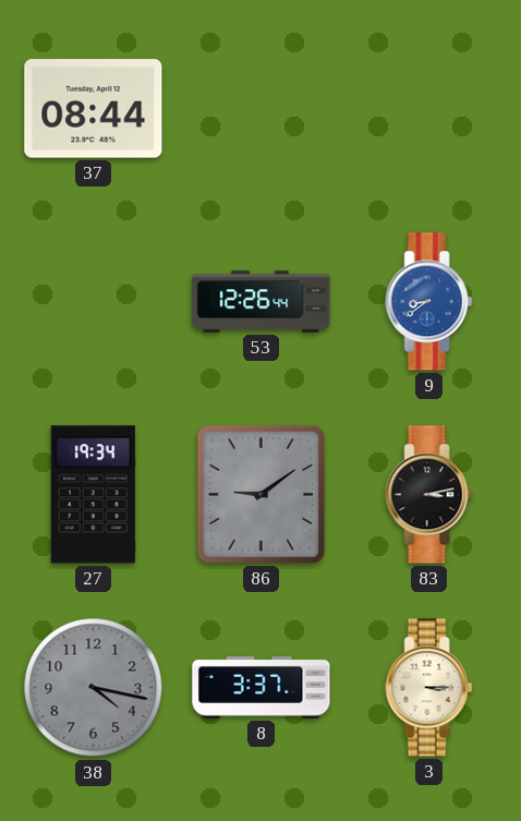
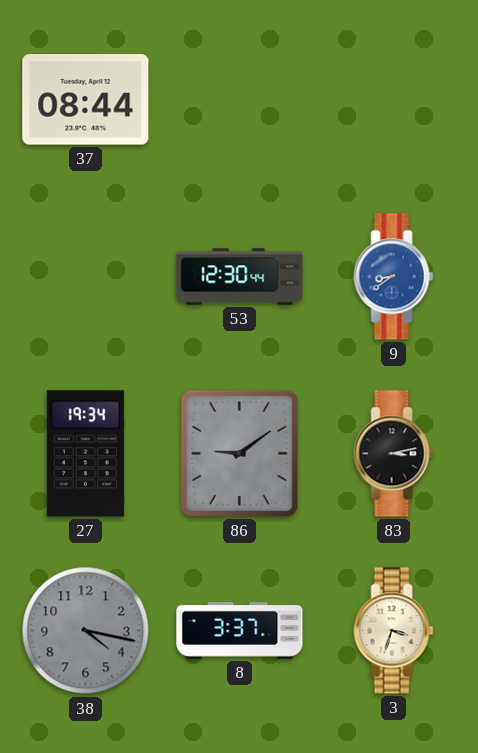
53: 12:26 -> 12:30 (240, 277)
3: 3:15 -> 3:33 (394, 631)
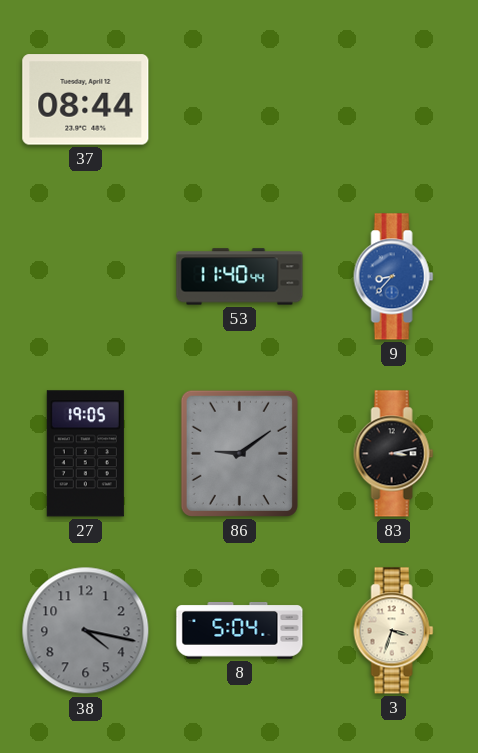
53: 12:30 -> 11:40 (240, 277)
9: 8:39 -> 8:37 (394, 277)
27: 19:34 -> 19:05 (85, 454)
8: 3:37 -> 5:04 (240, 631)
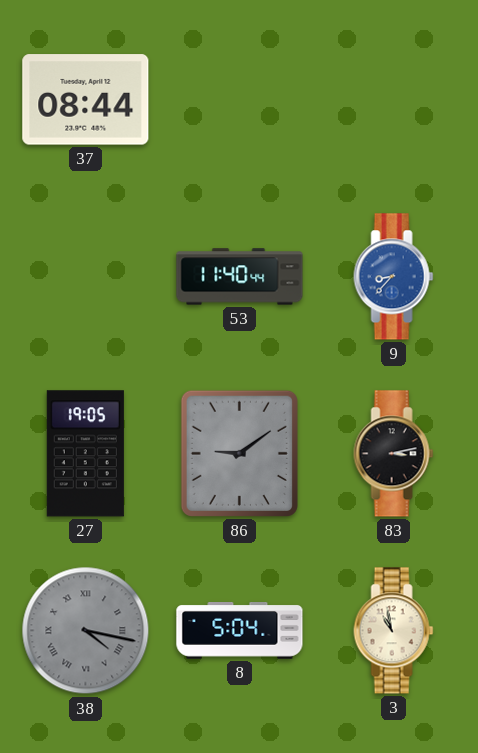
38 numerals: Arabic -> Roman (86, 631)
3: 3:33 -> 10:58 (394, 631)
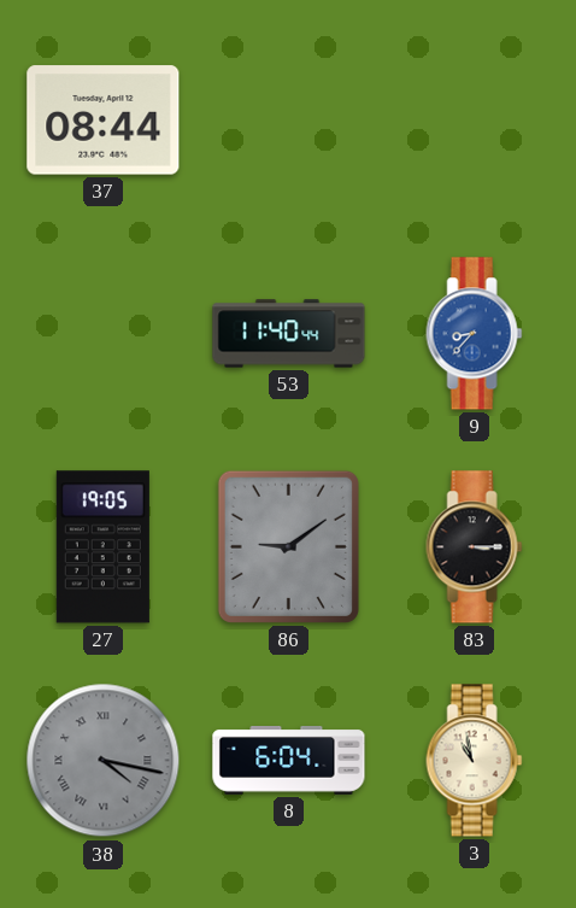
83: 3:13 -> 3:15 (475, 547)
8: 5:04 -> 6:04 (289, 761)
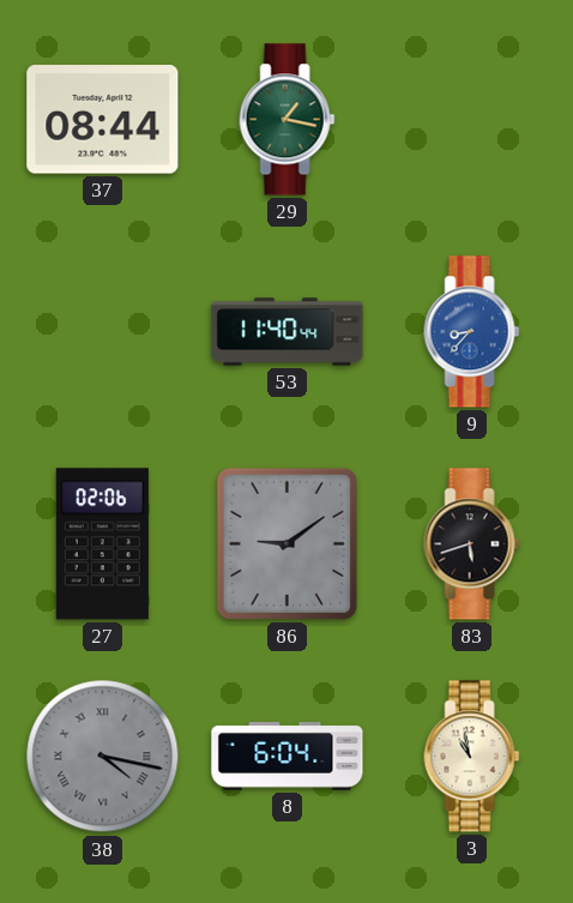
29: none -> 1:17 (288, 120)
27: 19:05 -> 02:06 (102, 544)
83: 3:15 -> 5:42 (472, 544)
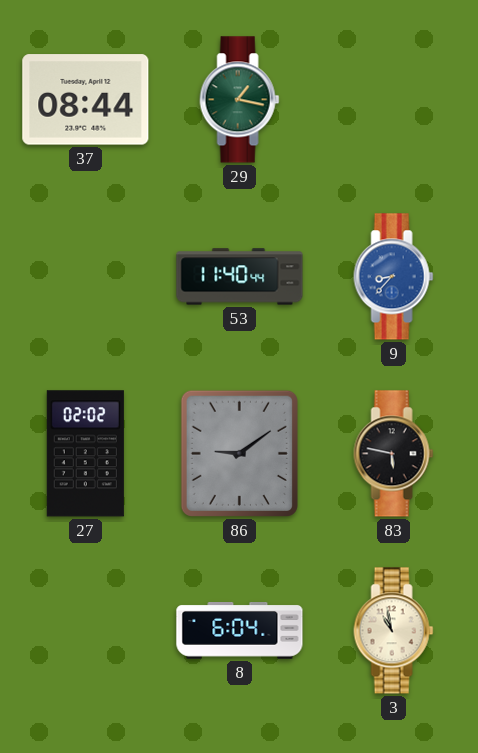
27: 02:06 -> 02:02 (85, 454)
83: 5:42 -> 5:47 (394, 454)
38: 4:17 -> none (103, 757)
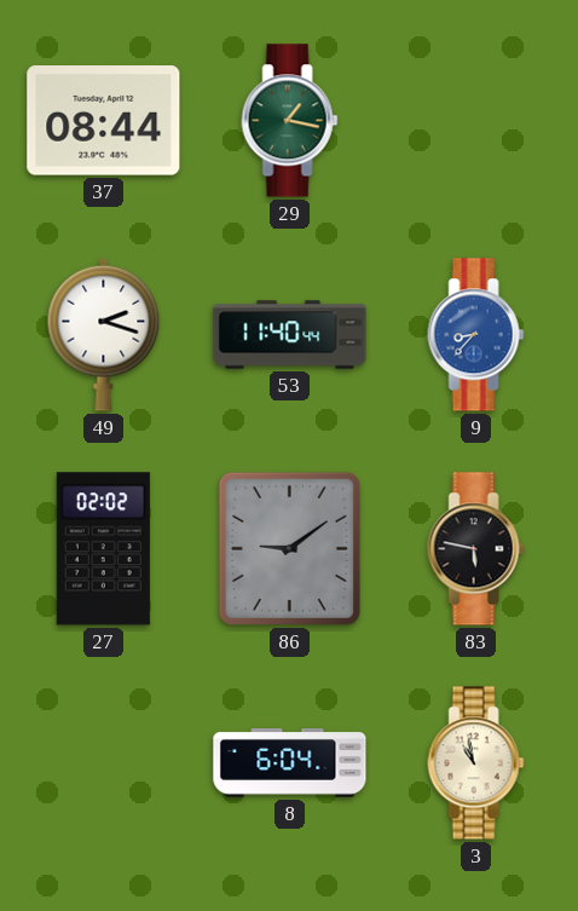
49: none -> 2:18 (104, 334)
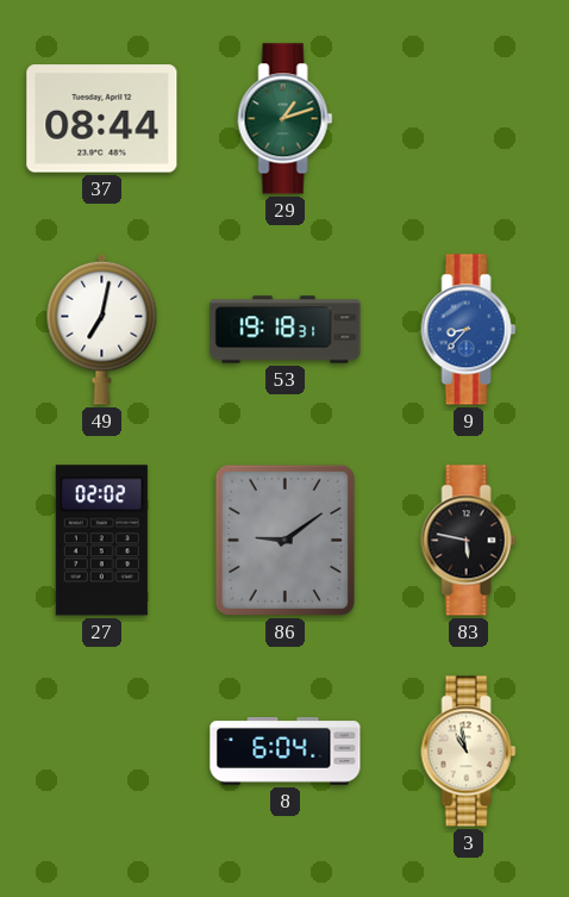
29: 1:17 -> 1:12 (286, 119)
49: 2:18 -> 7:02 (102, 329)
53: 11:40 -> 19:18 (286, 330)
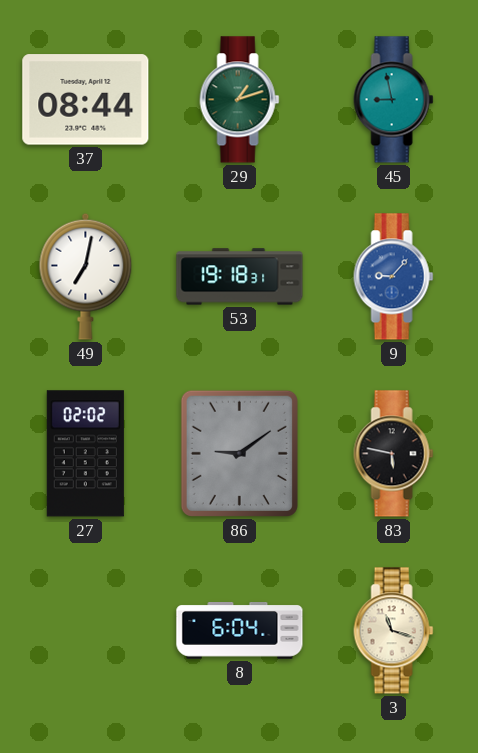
45: none -> 8:58 (394, 100)
9: 8:37 -> 9:07 (394, 277)
3: 10:58 -> 11:18 (394, 631)
